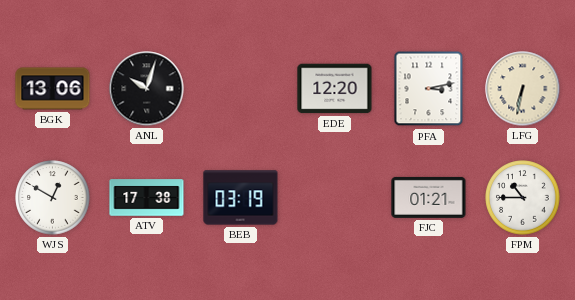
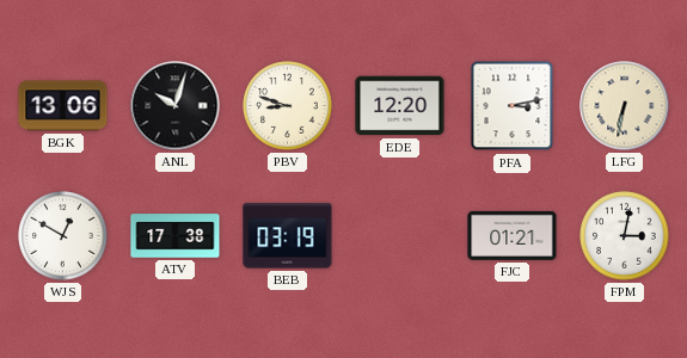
PBV: none -> 8:48 (288, 106)
FPM: 10:45 -> 3:02 (625, 236)
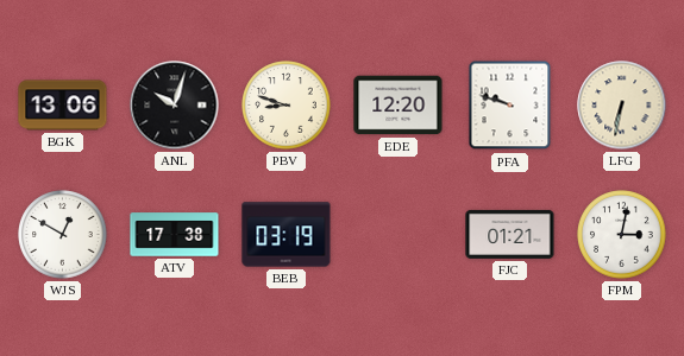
PFA: 3:13 -> 9:48 (510, 106)
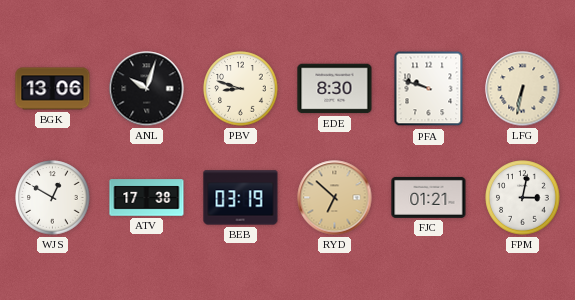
EDE: 12:20 -> 8:30 (335, 89)
RYD: none -> 6:52 (335, 198)
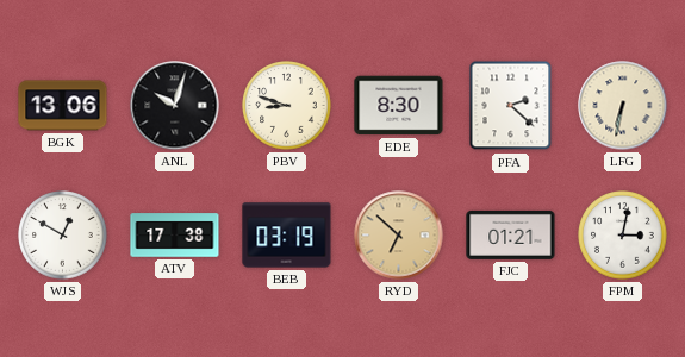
PFA: 9:48 -> 2:22 (511, 106)
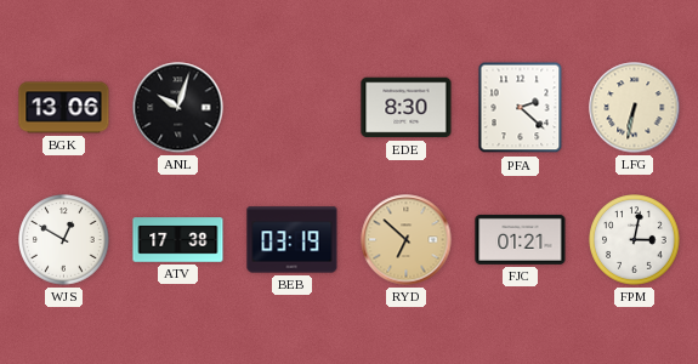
PBV: 8:48 -> none (287, 106)
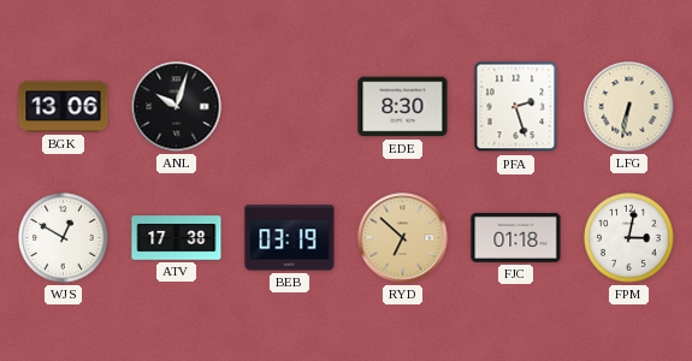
PFA: 2:22 -> 2:27 (516, 107)
FJC: 01:21 -> 01:18 (516, 237)
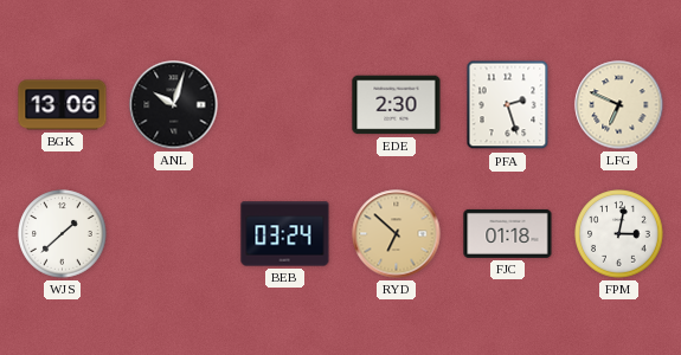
EDE: 8:30 -> 2:30 (397, 105)
LFG: 6:32 -> 6:49 (619, 105)
WJS: 12:50 -> 1:38 (63, 234)
ATV: 17:38 -> none (177, 238)
BEB: 03:19 -> 03:24 (285, 234)
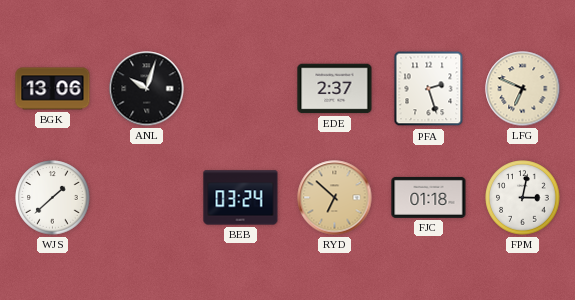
EDE: 2:30 -> 2:37 (335, 89)
